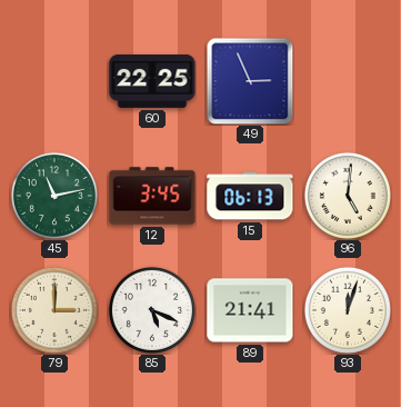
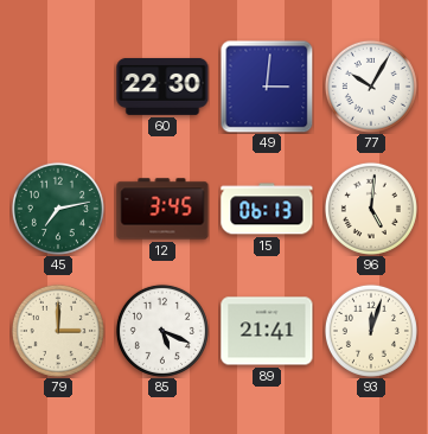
60: 22:25 -> 22:30 (162, 87)
49: 2:56 -> 3:01 (267, 87)
77: none -> 10:05 (371, 87)
45: 11:13 -> 7:13 (58, 209)
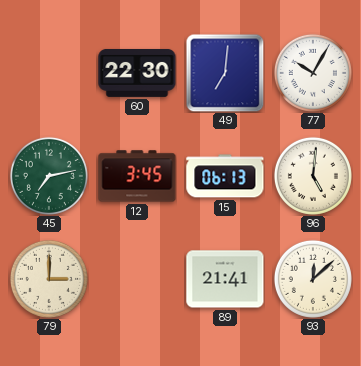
49: 3:01 -> 7:01 (225, 73)
85: 5:19 -> none (162, 331)
93: 12:03 -> 12:08 (313, 279)
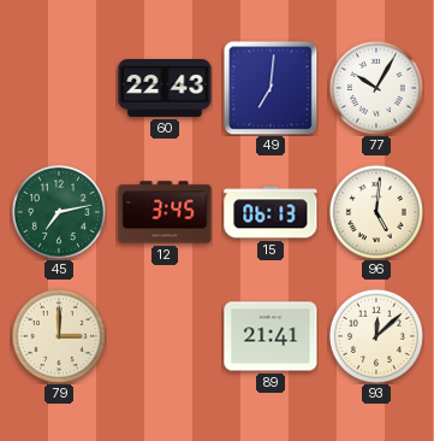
60: 22:30 -> 22:43 (165, 88)
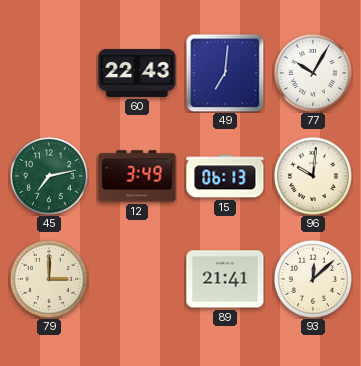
12: 3:45 -> 3:49 (137, 176)
96: 5:01 -> 10:01 (313, 176)
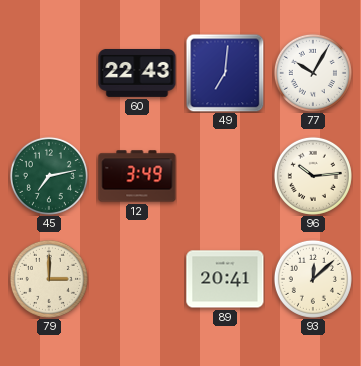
15: 06:13 -> none (225, 176)
96: 10:01 -> 10:14 (313, 176)
89: 21:41 -> 20:41 (225, 279)
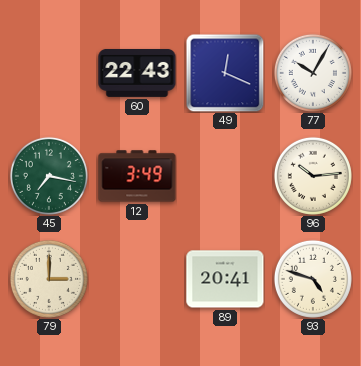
49: 7:01 -> 12:19 (225, 73)
45: 7:13 -> 7:17 (49, 176)
93: 12:08 -> 4:48 (313, 279)
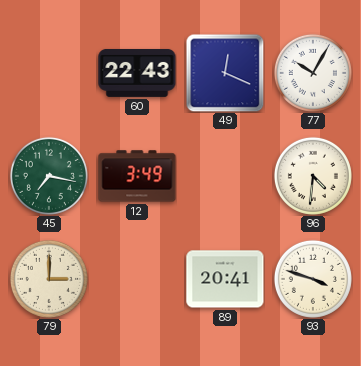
96: 10:14 -> 4:31 (313, 176)
93: 4:48 -> 3:48 (313, 279)
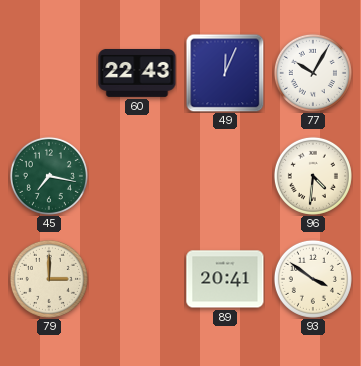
49: 12:19 -> 12:04 (225, 73)
12: 3:49 -> none (137, 176)
93: 3:48 -> 3:51 (313, 279)
